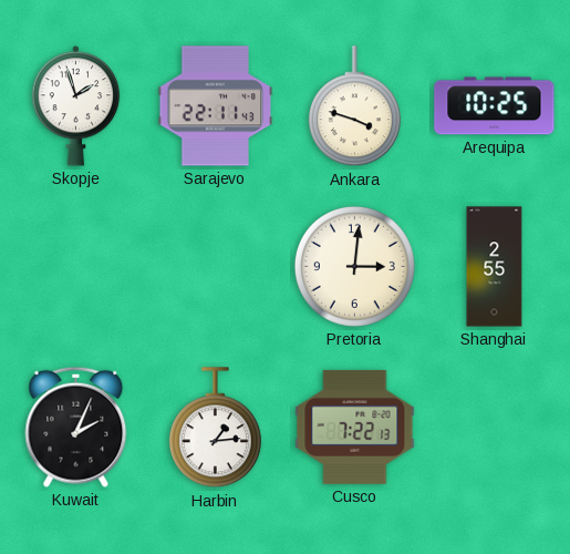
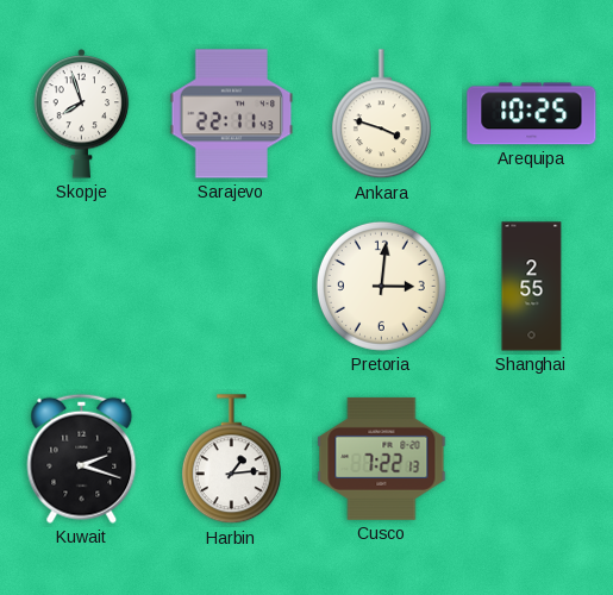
Skopje: 1:57 -> 7:57 (82, 114)
Kuwait: 2:04 -> 2:18 (82, 458)
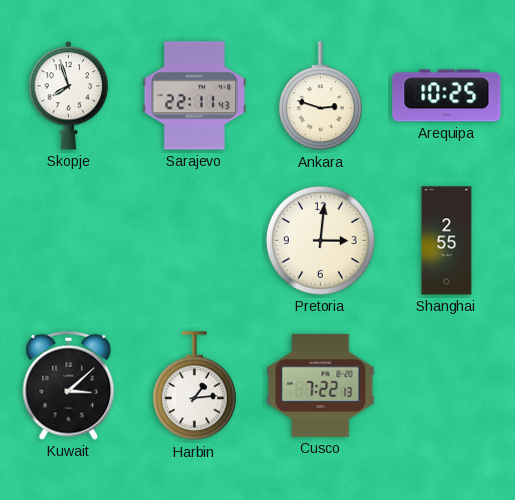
Ankara: 3:48 -> 2:48 (320, 96)
Kuwait: 2:18 -> 3:08 (69, 385)
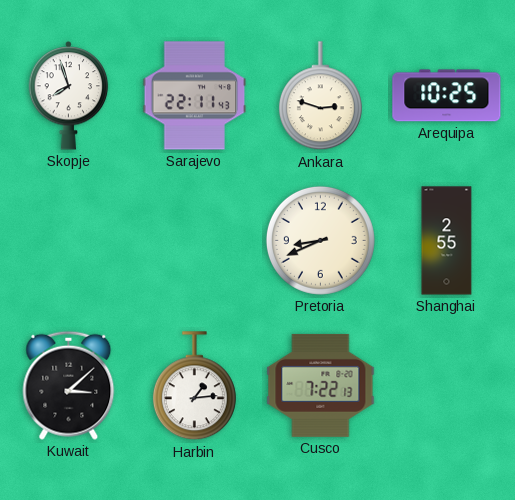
Pretoria: 3:01 -> 8:41 (320, 240)
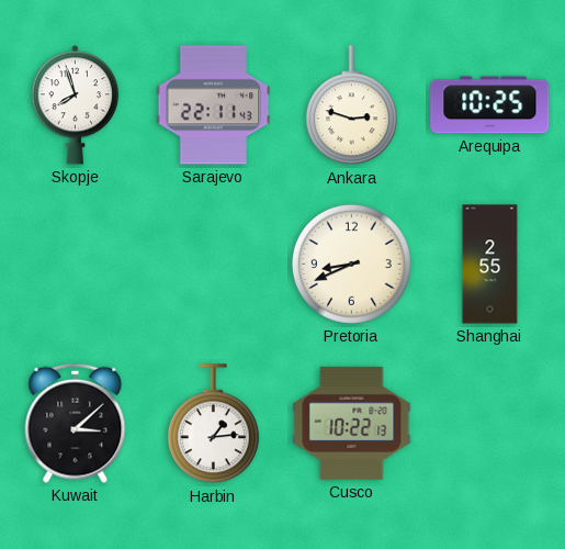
Cusco: 7:22 -> 10:22 (352, 423)
